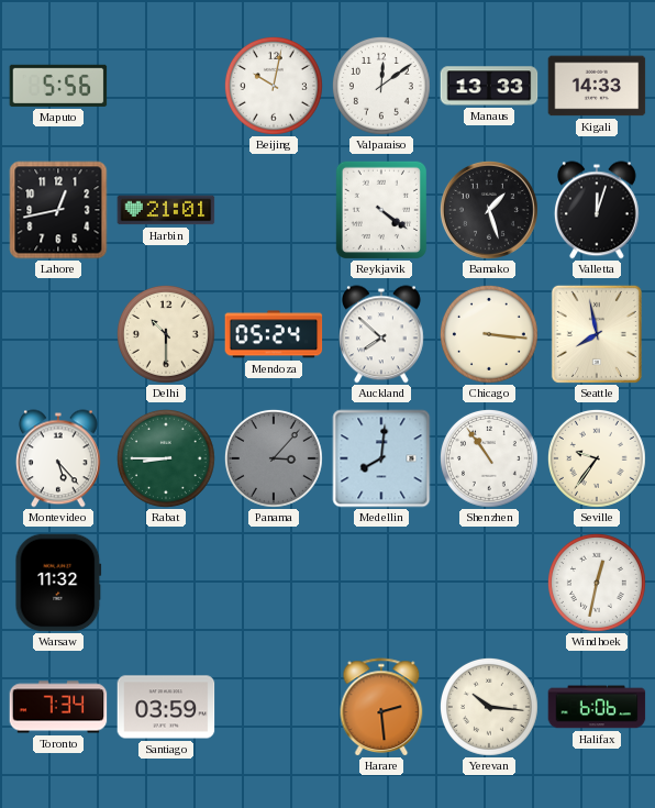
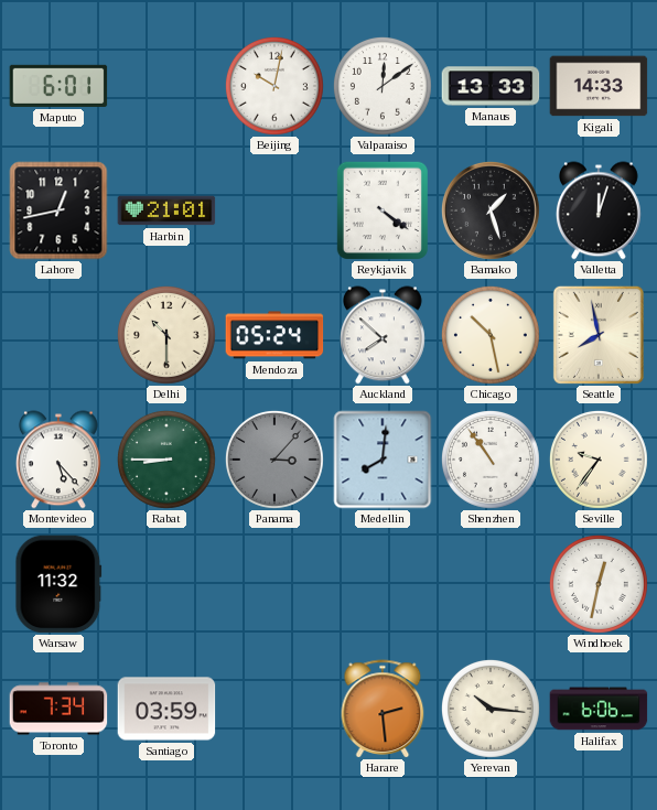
Maputo: 5:56 -> 6:01 (58, 86)
Chicago: 3:16 -> 10:28 (491, 335)
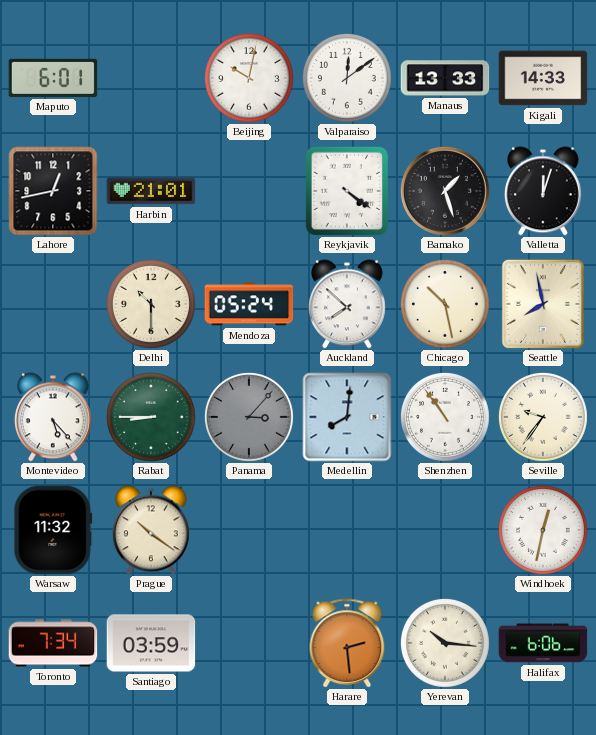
Prague: none -> 10:21 (151, 530)
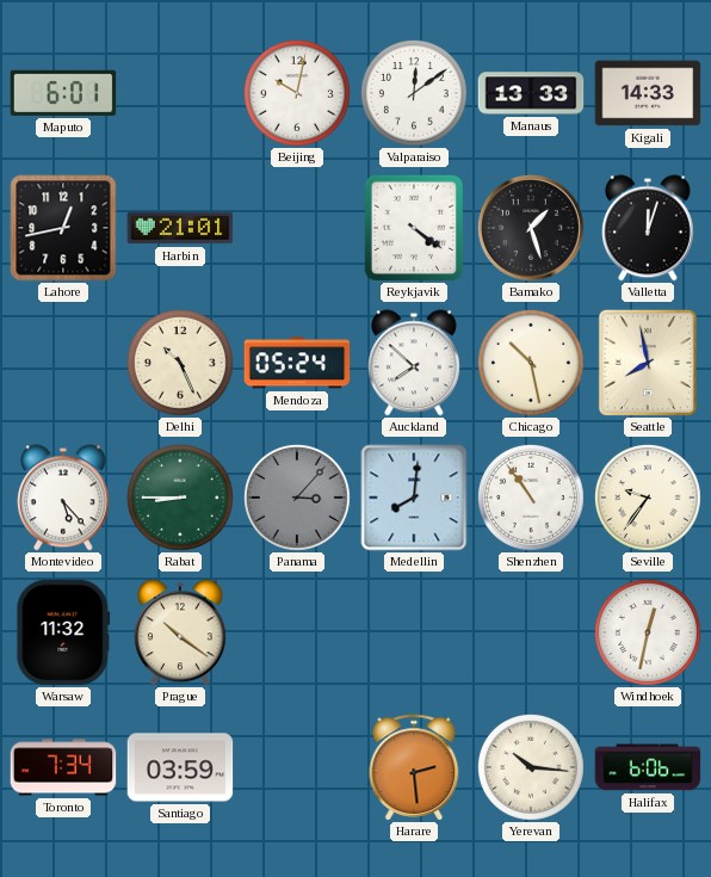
Delhi: 10:30 -> 10:26 (180, 363)
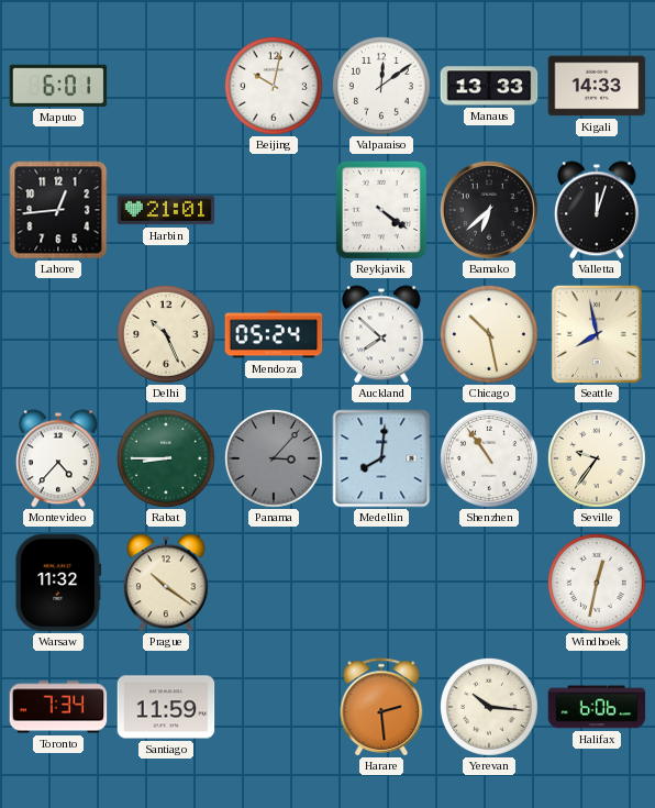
Lahore: 12:43 -> 12:44 (58, 210)
Bamako: 1:27 -> 6:38 (489, 210)
Montevideo: 5:23 -> 4:37 (58, 458)
Santiago: 03:59 -> 11:59 (166, 707)
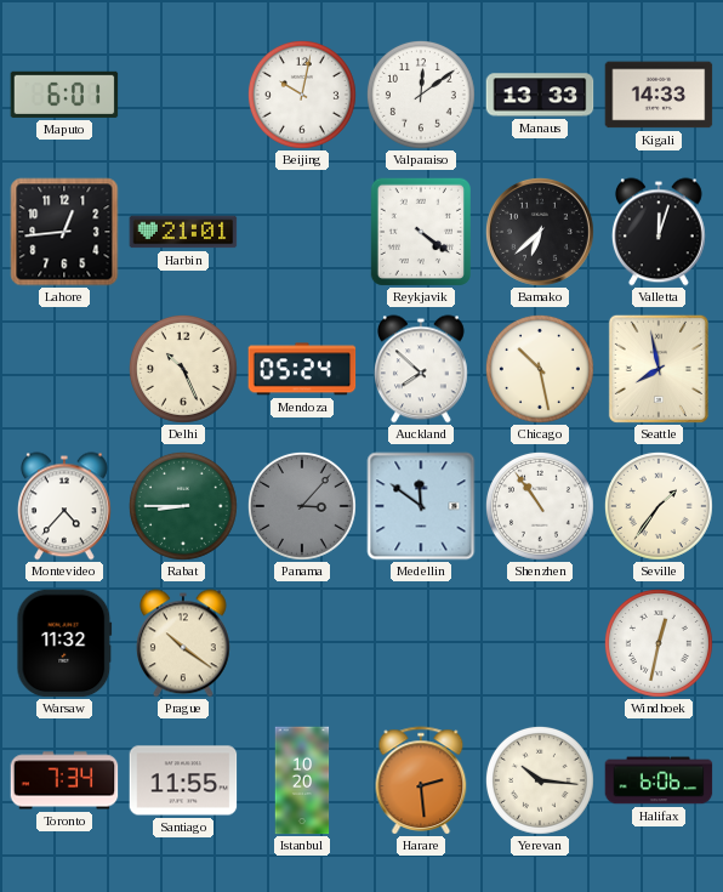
Medellin: 8:01 -> 11:51 (421, 506)
Seville: 9:36 -> 1:36 (659, 506)
Santiago: 11:59 -> 11:55 (183, 780)
Istanbul: none -> 10:20 (302, 780)
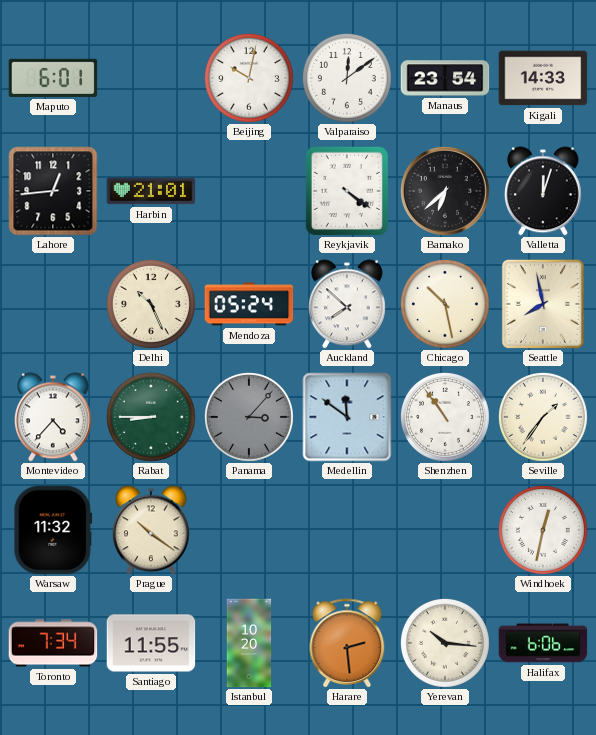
Manaus: 13:33 -> 23:54 (445, 78)
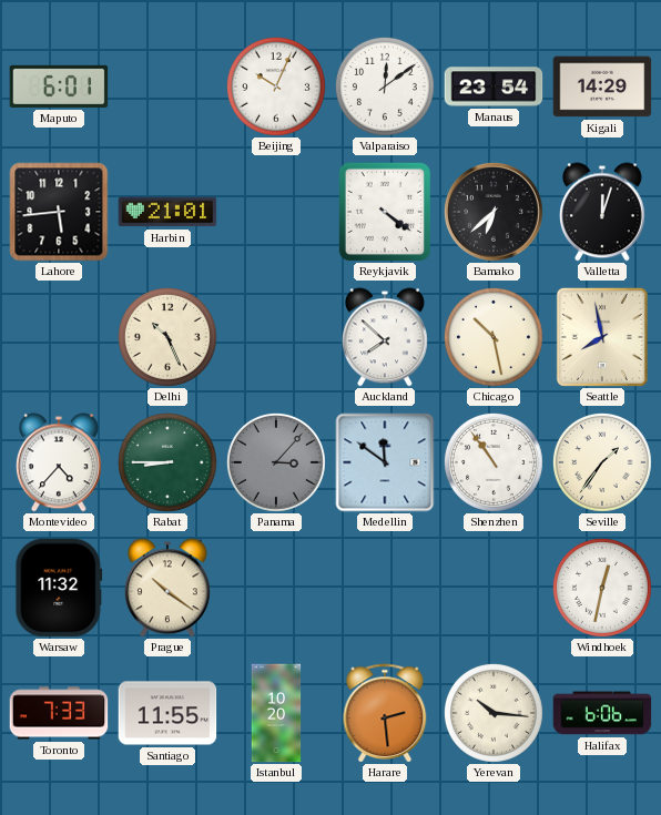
Beijing: 10:02 -> 10:04 (276, 86)
Kigali: 14:33 -> 14:29 (602, 86)
Lahore: 12:44 -> 5:44 (59, 212)
Mendoza: 05:24 -> none (249, 304)
Toronto: 7:34 -> 7:33 (59, 713)
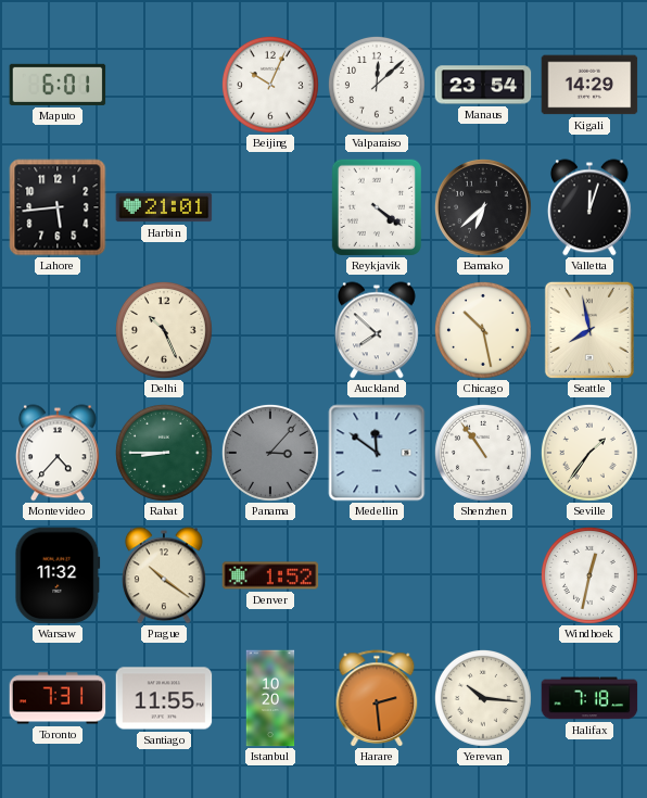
Valparaiso: 12:09 -> 12:08 (377, 85)
Denver: none -> 1:52 (270, 575)
Toronto: 7:33 -> 7:31 (58, 698)
Halifax: 6:06 -> 7:18 (589, 698)
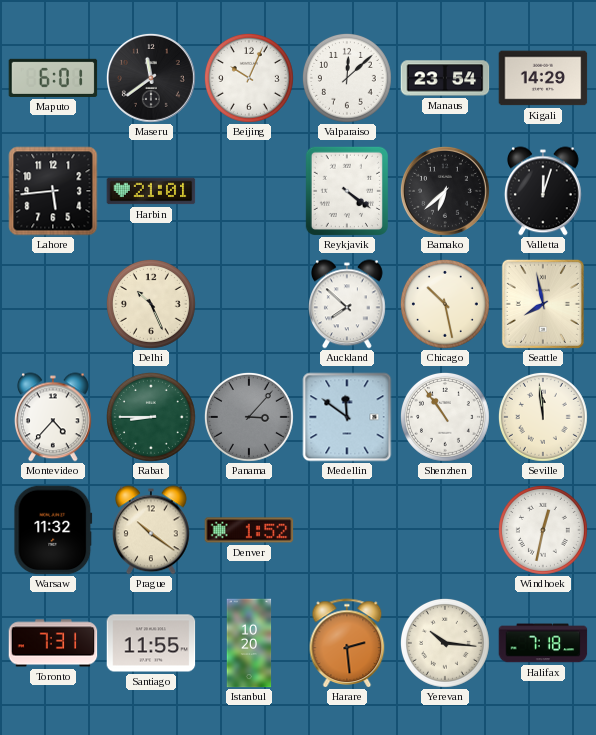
Maseru: none -> 11:39 (151, 78)
Seville: 1:36 -> 11:59 (543, 417)
